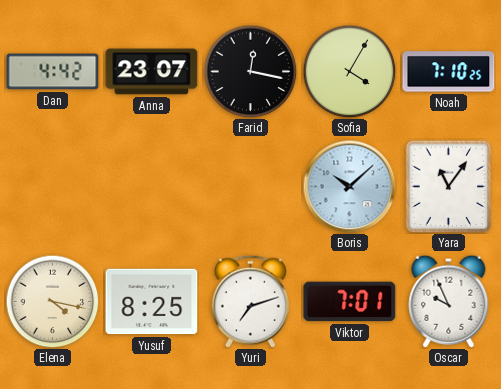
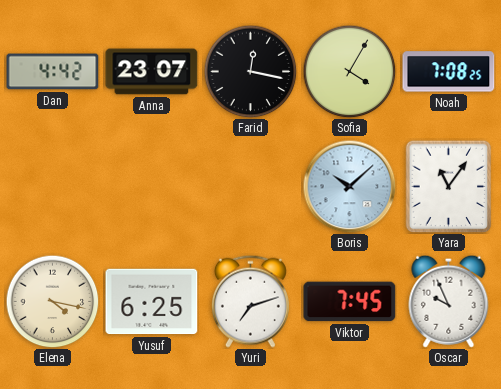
Noah: 7:10 -> 7:08 (449, 72)
Yusuf: 8:25 -> 6:25 (152, 302)
Viktor: 7:01 -> 7:45 (350, 302)
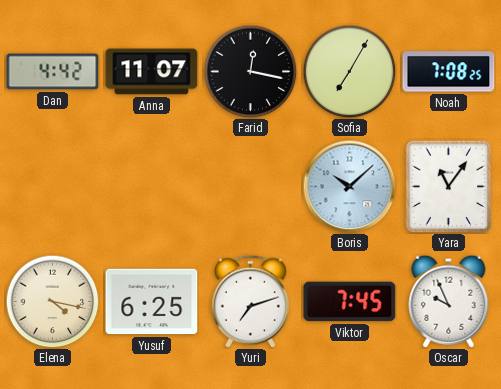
Anna: 23:07 -> 11:07 (152, 72)
Sofia: 4:05 -> 7:05 (349, 71)
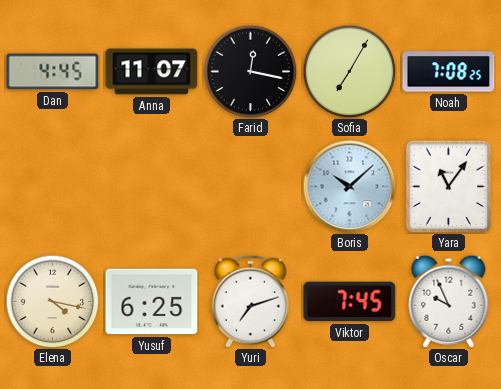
Dan: 4:42 -> 4:45 (53, 72)
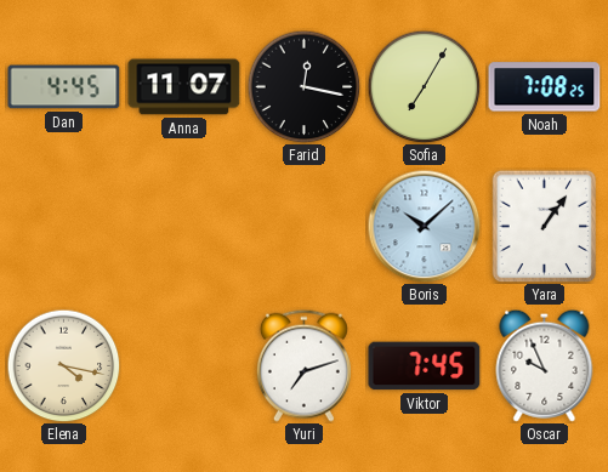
Yara: 11:06 -> 1:06 (545, 226)
Yusuf: 6:25 -> none (152, 302)
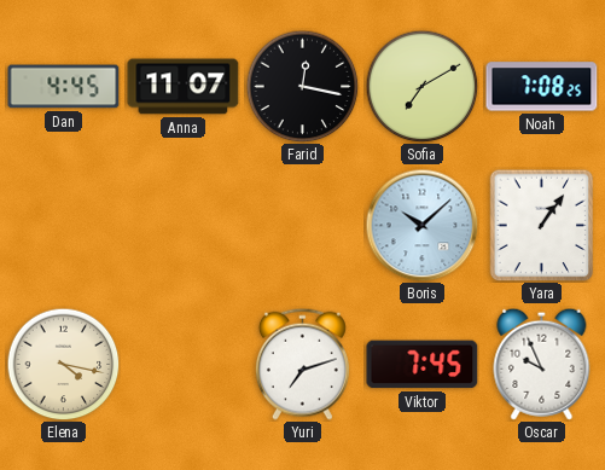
Sofia: 7:05 -> 7:10 (421, 86)
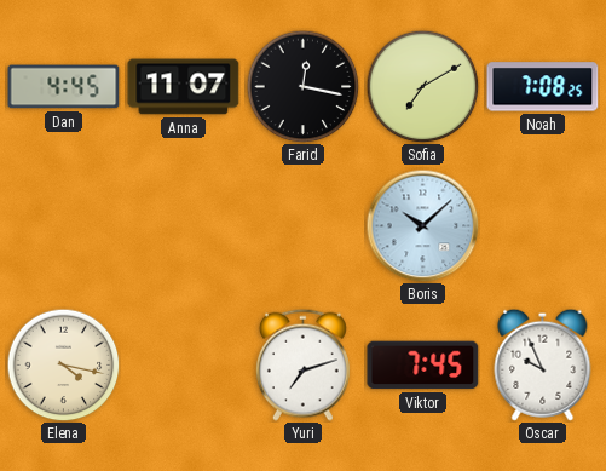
Yara: 1:06 -> none (542, 225)
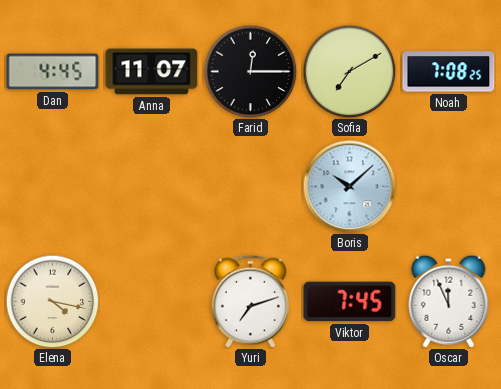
Farid: 12:17 -> 12:15 (250, 71)
Oscar: 9:56 -> 11:56 (449, 301)
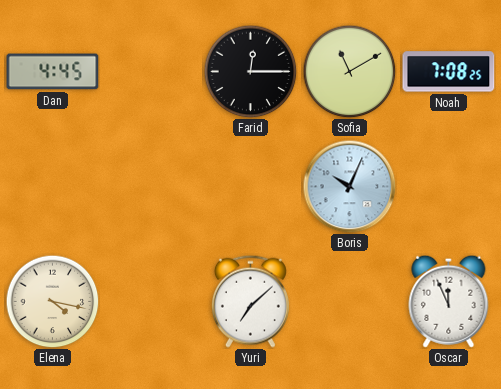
Anna: 11:07 -> none (152, 72)
Sofia: 7:10 -> 11:10 (349, 71)
Boris: 10:08 -> 10:04 (349, 186)
Yuri: 7:12 -> 7:08 (250, 301)
Viktor: 7:45 -> none (350, 302)
